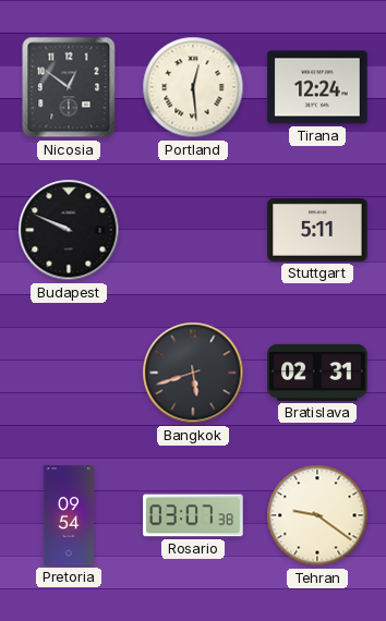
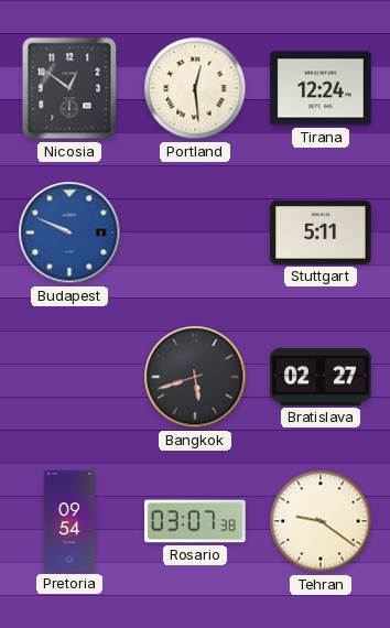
Budapest dial: black -> blue (69, 232)
Bratislava: 02:31 -> 02:27 (321, 377)
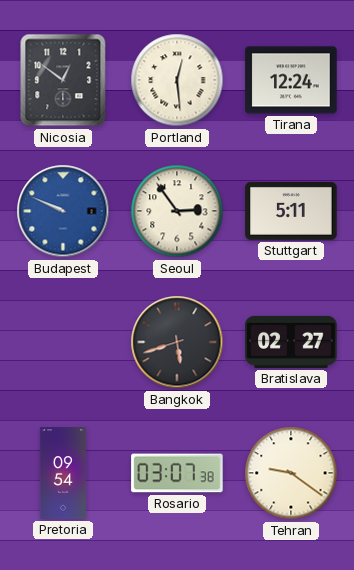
Seoul: none -> 2:54 (177, 211)
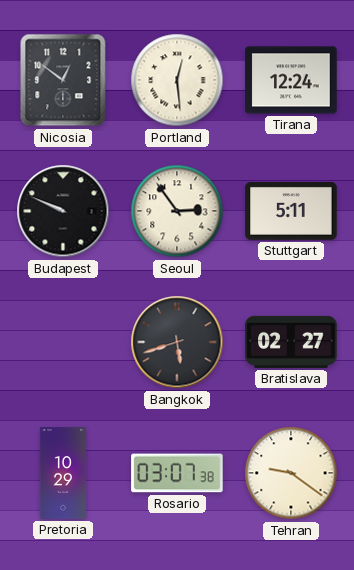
Budapest dial: blue -> black (63, 211)
Pretoria: 09:54 -> 10:29 (62, 473)
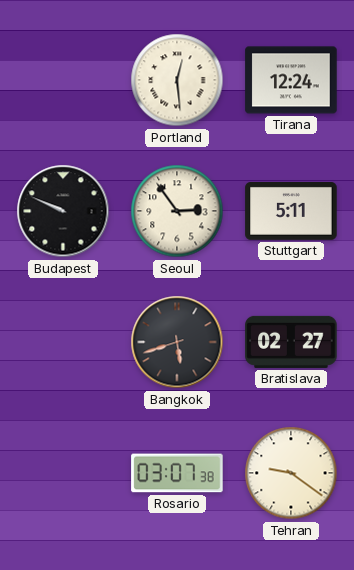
Nicosia: 12:51 -> none (63, 80)
Pretoria: 10:29 -> none (62, 473)
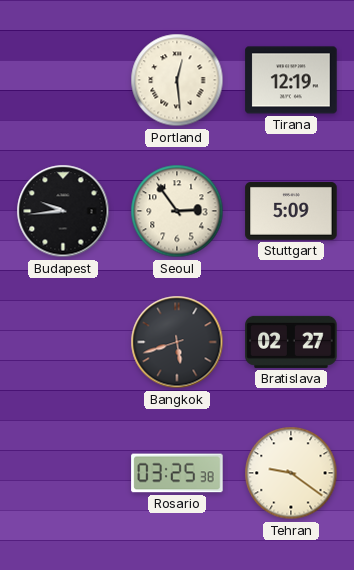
Tirana: 12:24 -> 12:19 (291, 80)
Budapest: 9:49 -> 9:44 (63, 211)
Stuttgart: 5:11 -> 5:09 (291, 212)
Rosario: 03:07 -> 03:25 (177, 473)
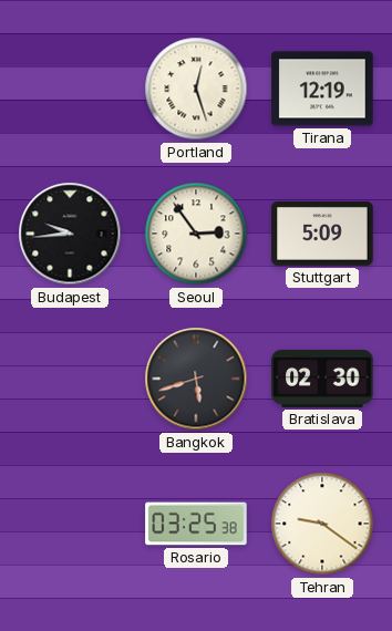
Portland: 12:29 -> 12:27 (196, 89)
Bratislava: 02:27 -> 02:30 (322, 379)
